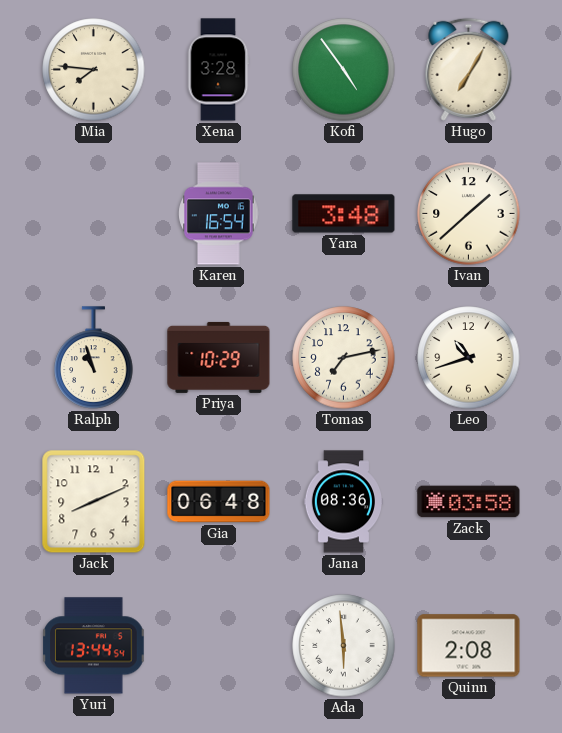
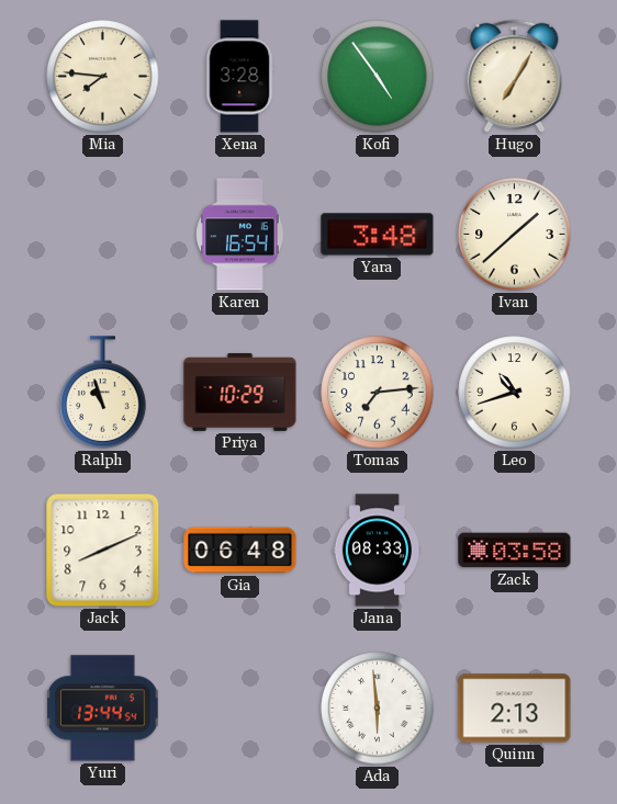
Tomas: 7:13 -> 7:14 (378, 393)
Jana: 08:36 -> 08:33 (377, 551)
Quinn: 2:08 -> 2:13 (515, 709)
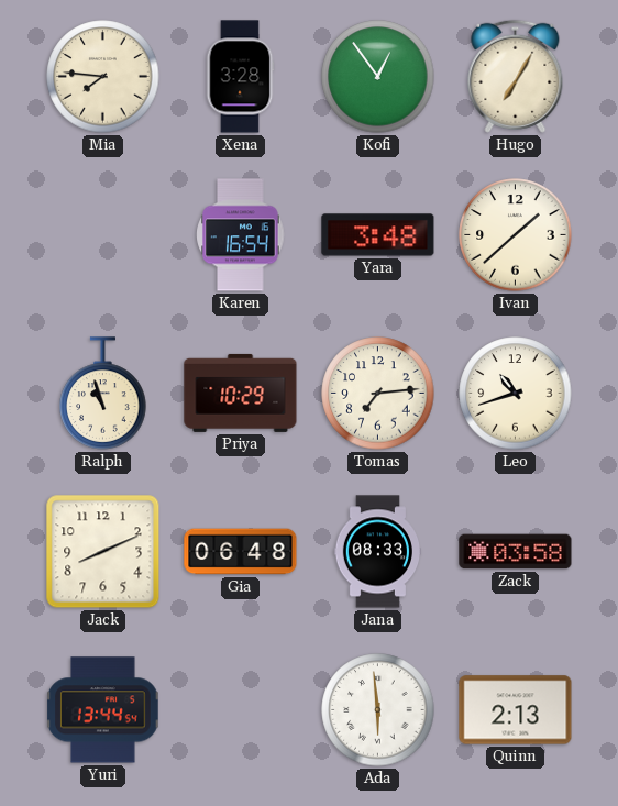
Kofi: 4:54 -> 12:54 (378, 77)
